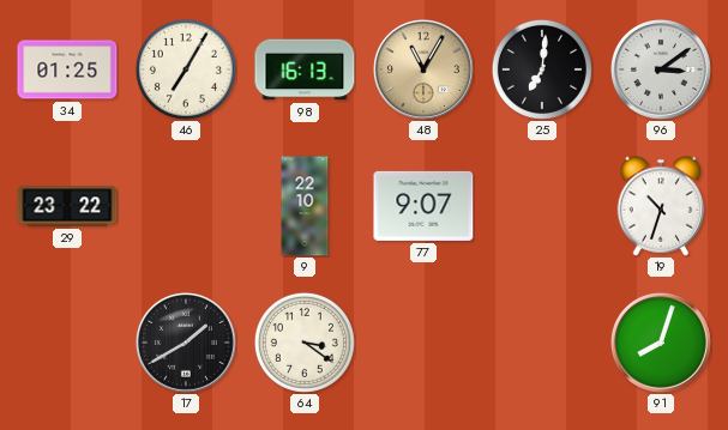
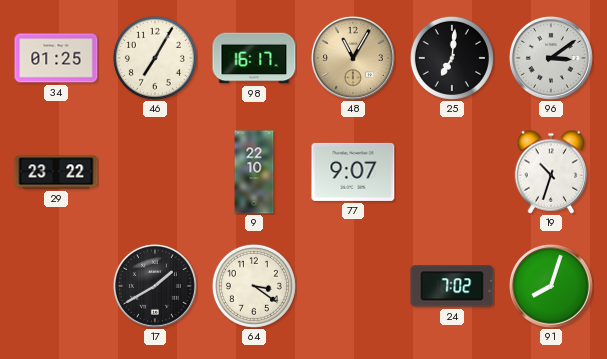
98: 16:13 -> 16:17 (254, 58)
24: none -> 7:02 (452, 286)
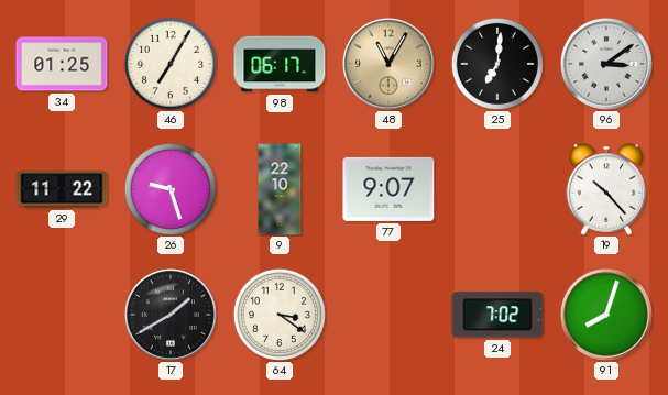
98: 16:17 -> 06:17 (280, 64)
29: 23:22 -> 11:22 (62, 189)
26: none -> 9:27 (171, 189)
19: 10:33 -> 10:23 (606, 189)
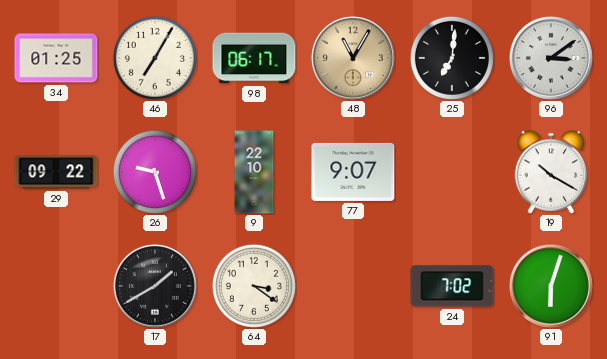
29: 11:22 -> 09:22 (56, 172)
19: 10:23 -> 10:20 (551, 172)
91: 8:03 -> 6:03 (551, 286)
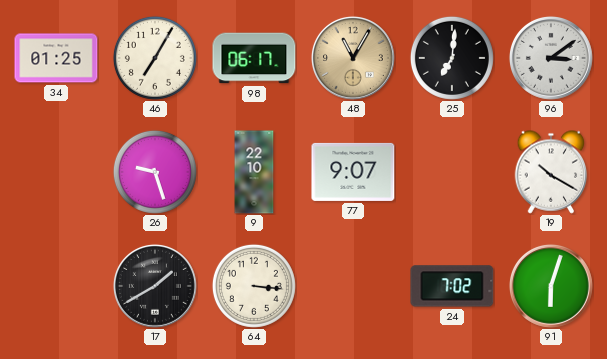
29: 09:22 -> none (56, 172)
64: 3:21 -> 3:16 (254, 286)
